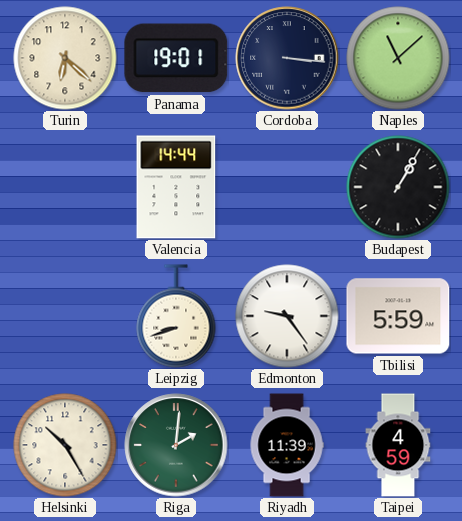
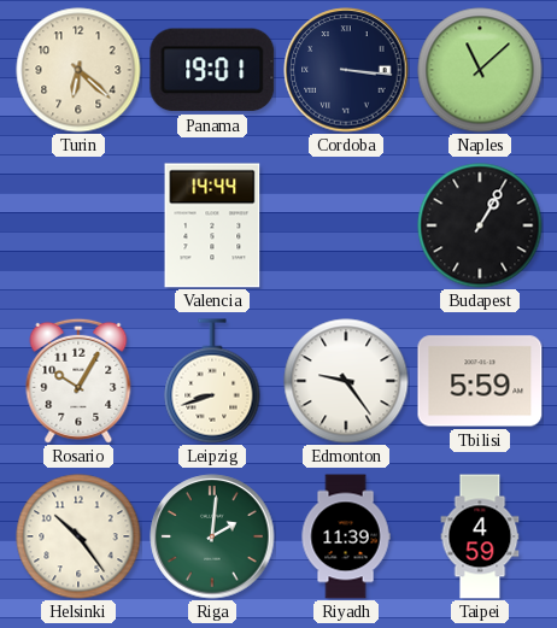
Rosario: none -> 10:05 (78, 381)
Helsinki: 10:25 -> 10:24 (78, 536)
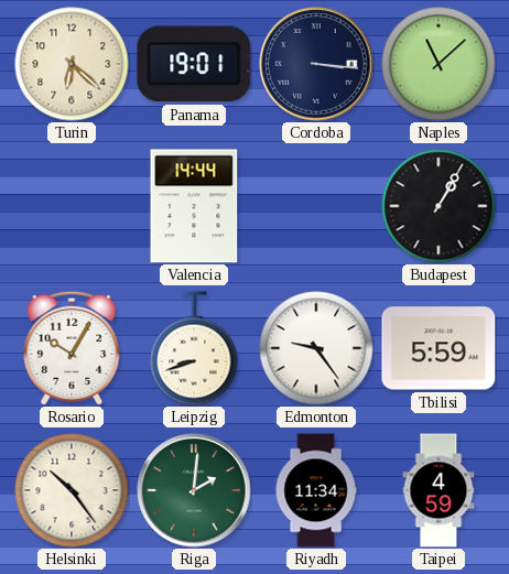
Riyadh: 11:39 -> 11:34 (316, 490)
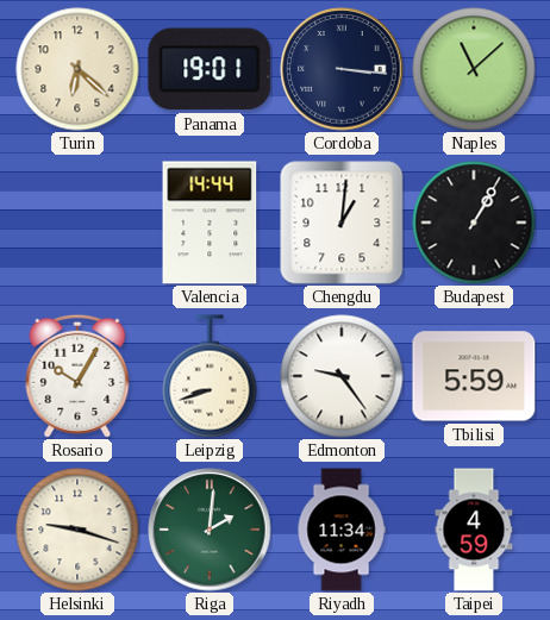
Chengdu: none -> 1:01 (342, 223)
Helsinki: 10:24 -> 9:18 (77, 530)
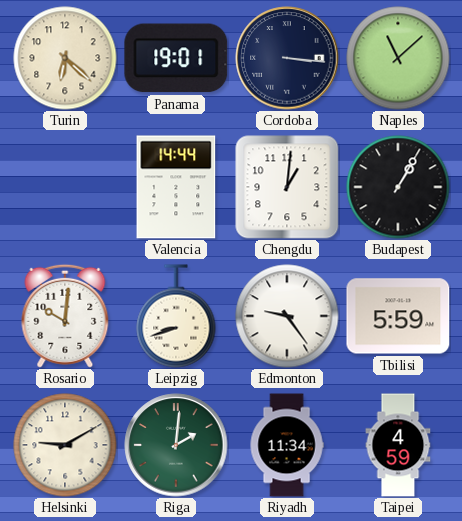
Rosario: 10:05 -> 10:01 (65, 316)
Helsinki: 9:18 -> 9:10 (65, 445)
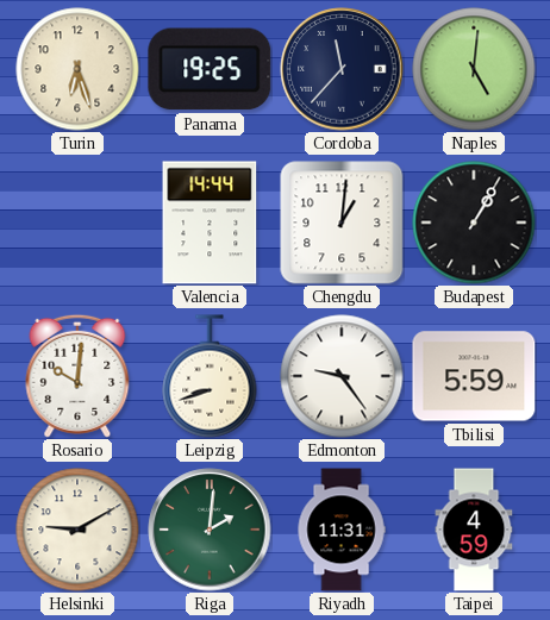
Turin: 6:22 -> 6:27 (77, 69)
Panama: 19:01 -> 19:25 (210, 69)
Cordoba: 3:16 -> 11:37 (342, 69)
Naples: 11:08 -> 5:01 (474, 69)
Riyadh: 11:34 -> 11:31 (342, 530)
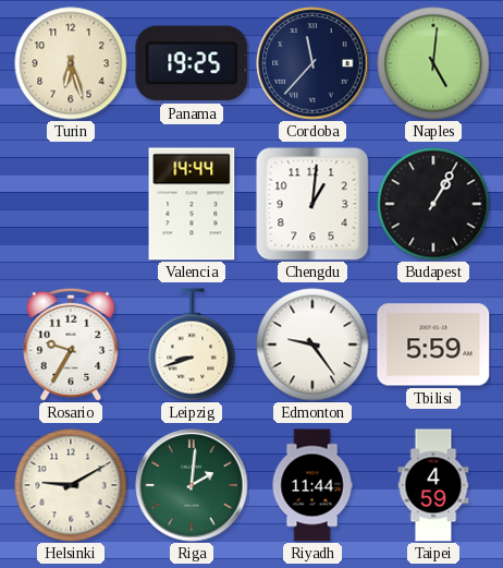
Rosario: 10:01 -> 9:35 (71, 345)
Riyadh: 11:31 -> 11:44 (312, 485)
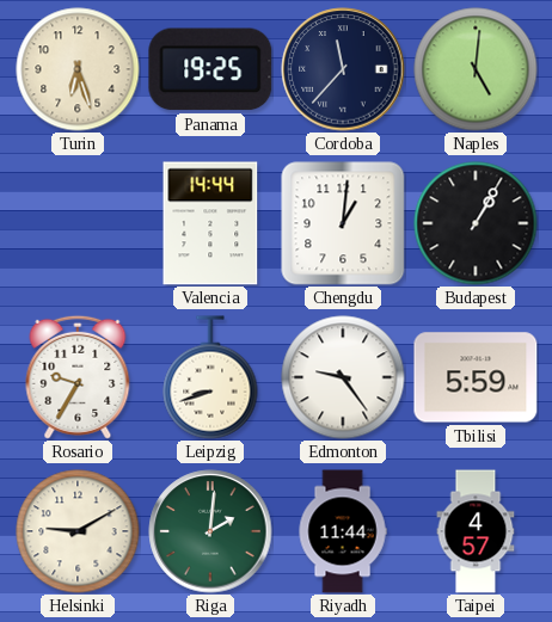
Taipei: 4:59 -> 4:57 (476, 531)
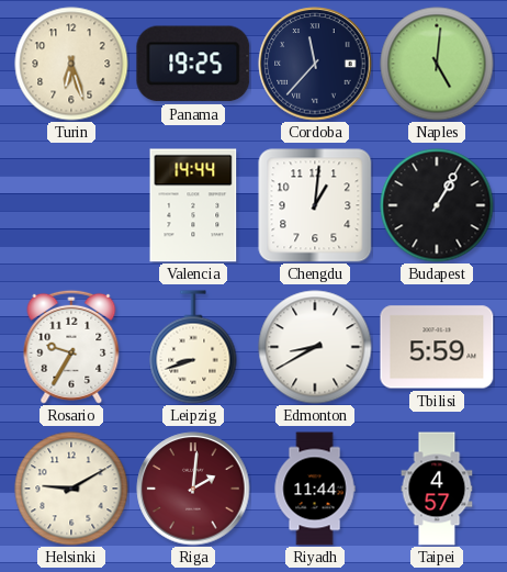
Edmonton: 9:24 -> 8:40 (315, 347)
Riga dial: green -> burgundy (193, 489)
